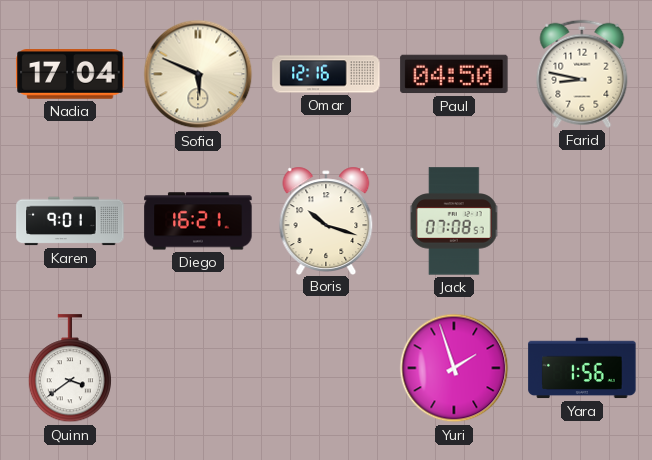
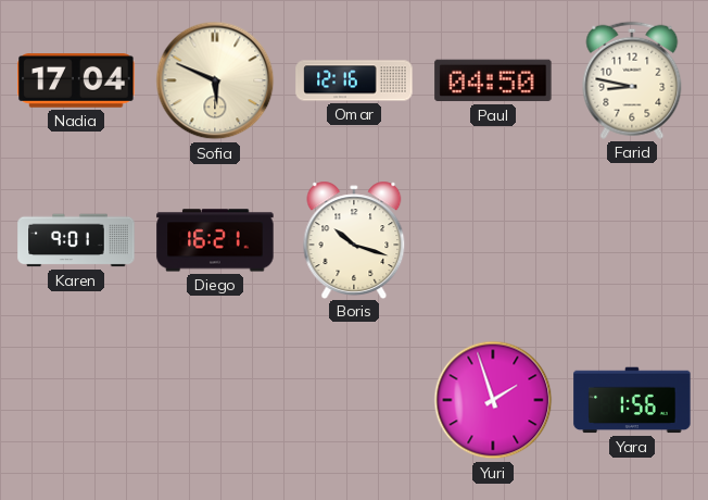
Jack: 07:08 -> none (454, 221)
Quinn: 3:39 -> none (70, 369)
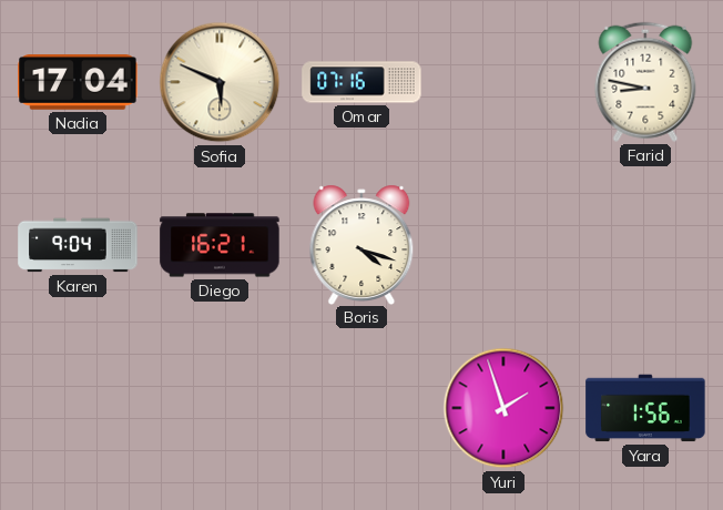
Omar: 12:16 -> 07:16 (361, 82)
Paul: 04:50 -> none (493, 80)
Karen: 9:01 -> 9:04 (78, 245)
Boris: 10:18 -> 4:18 (361, 244)
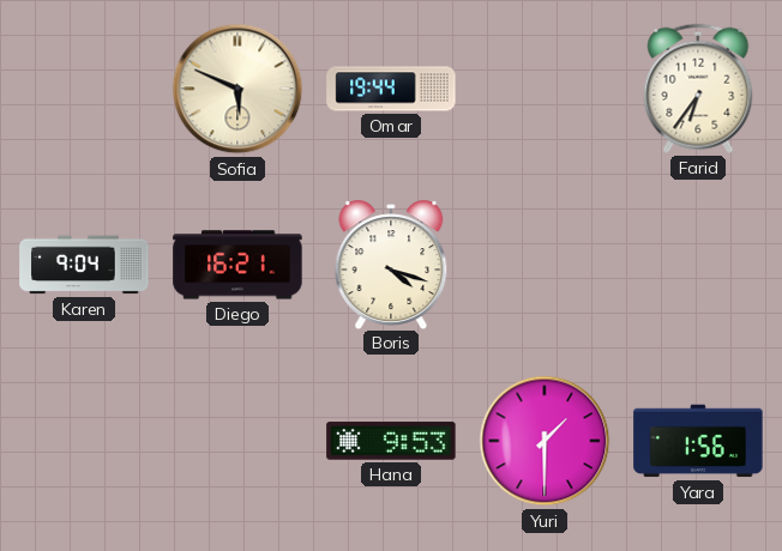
Nadia: 17:04 -> none (78, 83)
Omar: 07:16 -> 19:44 (391, 89)
Farid: 8:47 -> 6:36 (698, 89)
Hana: none -> 9:53 (391, 441)
Yuri: 1:57 -> 1:30 (545, 441)
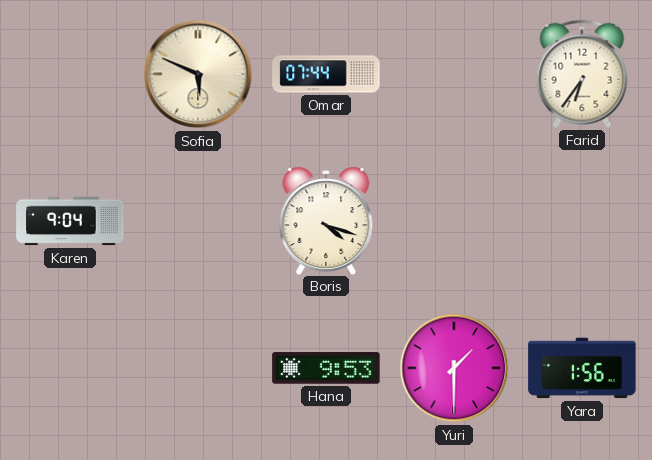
Omar: 19:44 -> 07:44 (326, 74)
Diego: 16:21 -> none (237, 265)
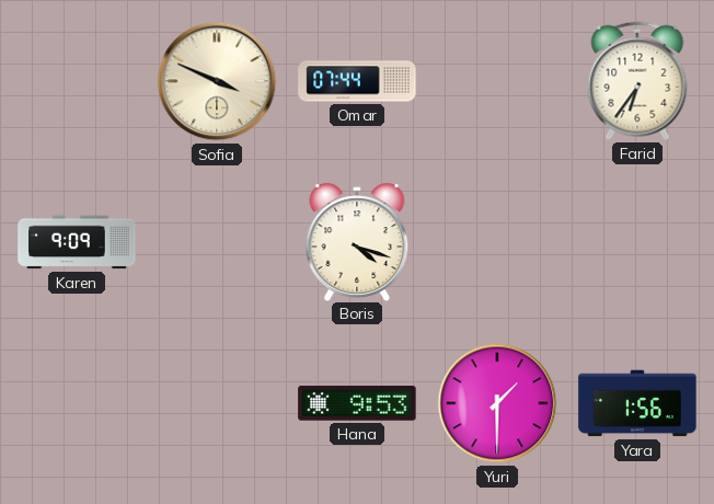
Sofia: 5:49 -> 3:49 (217, 81)
Karen: 9:04 -> 9:09 (77, 242)
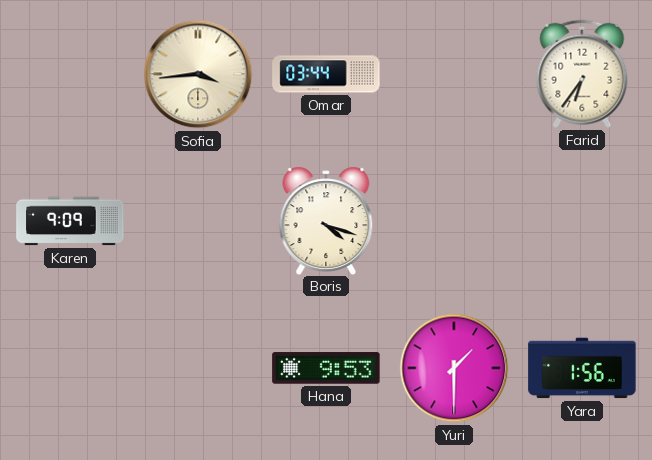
Sofia: 3:49 -> 3:44 (198, 74)
Omar: 07:44 -> 03:44 (326, 74)
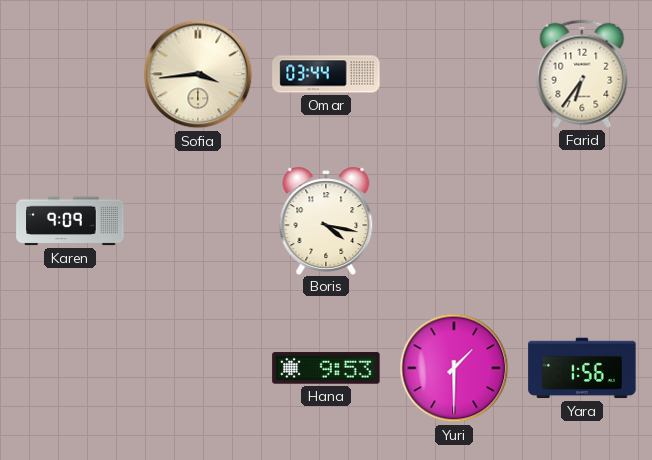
Boris: 4:18 -> 4:17 (326, 220)
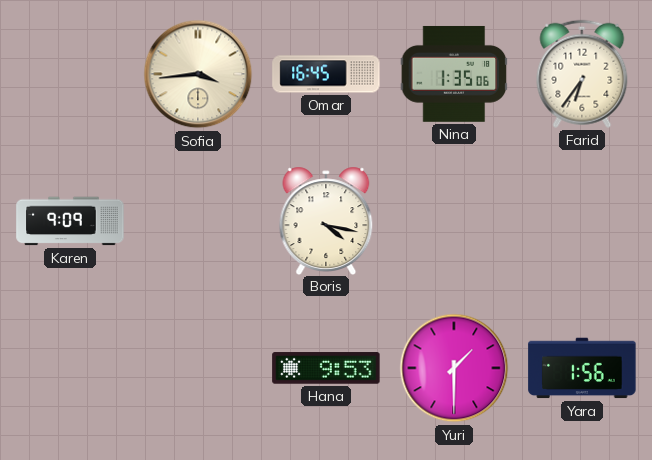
Omar: 03:44 -> 16:45 (326, 74)
Nina: none -> 1:35 (454, 74)
